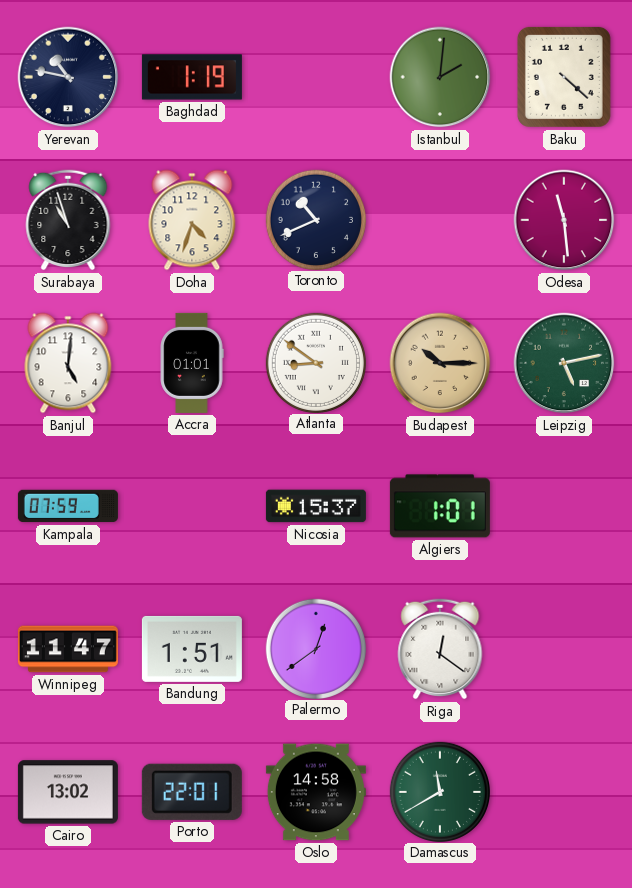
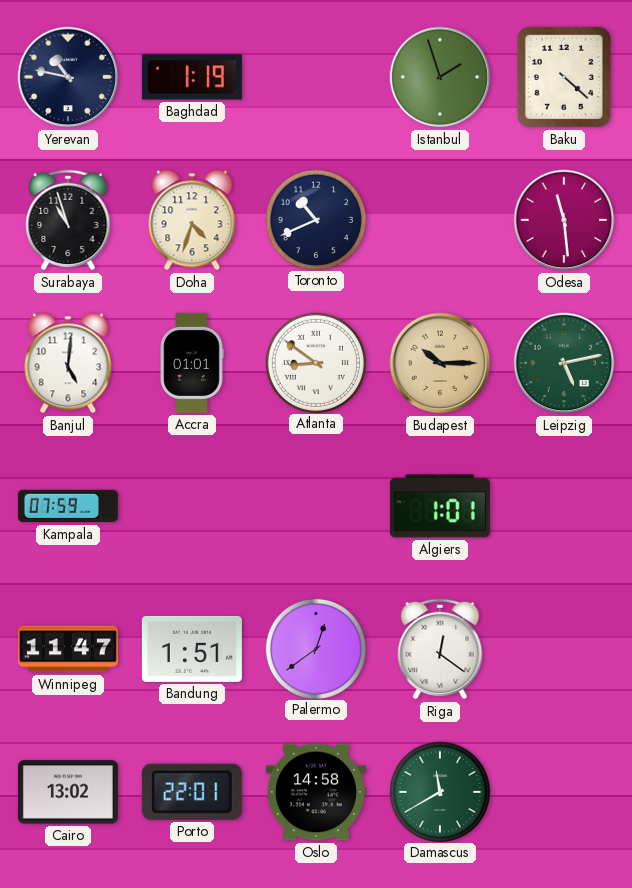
Istanbul: 2:01 -> 1:57 (440, 77)
Nicosia: 15:37 -> none (316, 506)
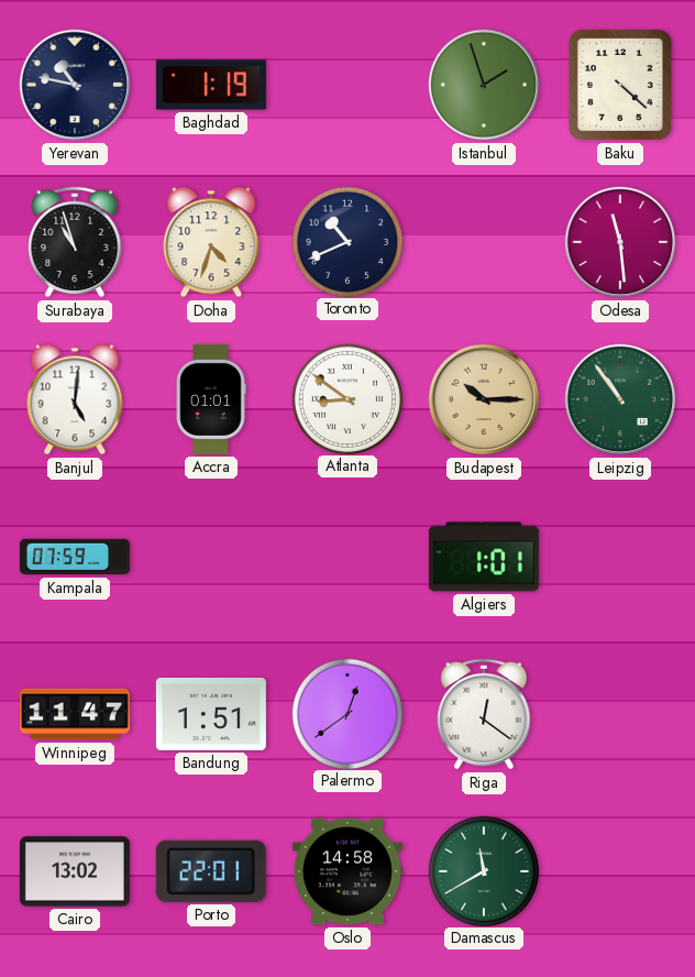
Leipzig: 5:13 -> 10:54 (620, 399)
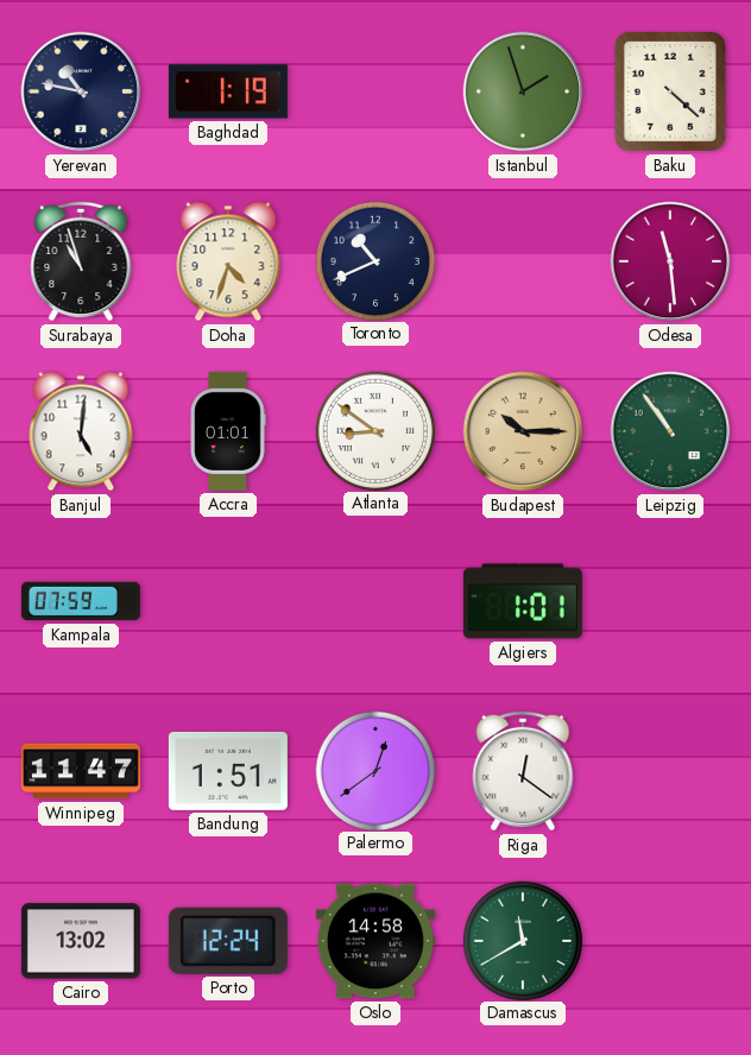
Porto: 22:01 -> 12:24 (228, 941)
